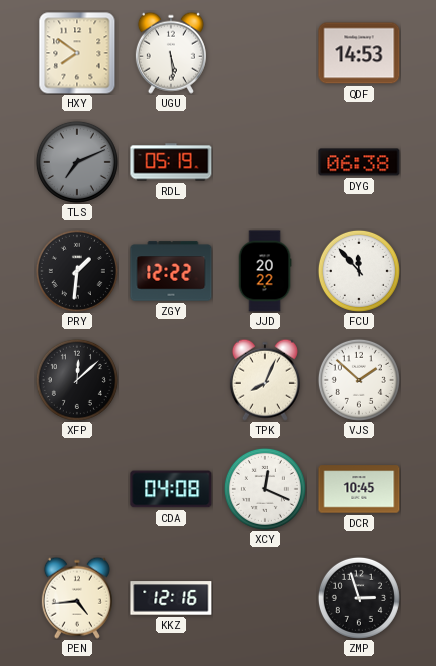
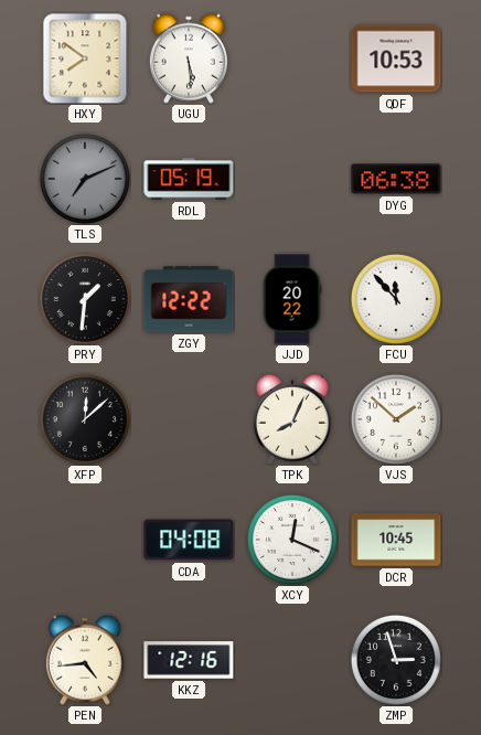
QDF: 14:53 -> 10:53 (396, 58)
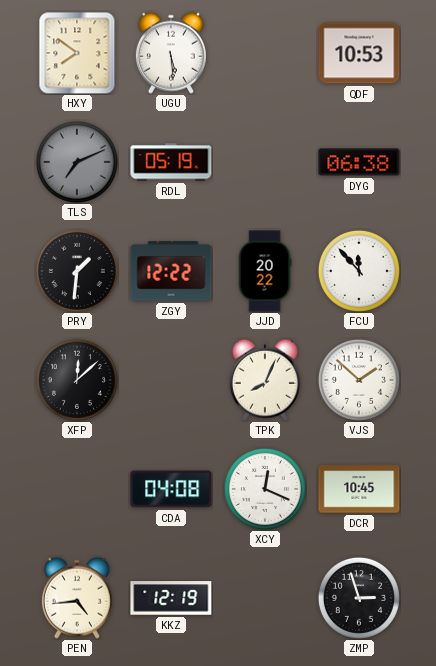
KKZ: 12:16 -> 12:19 (171, 598)
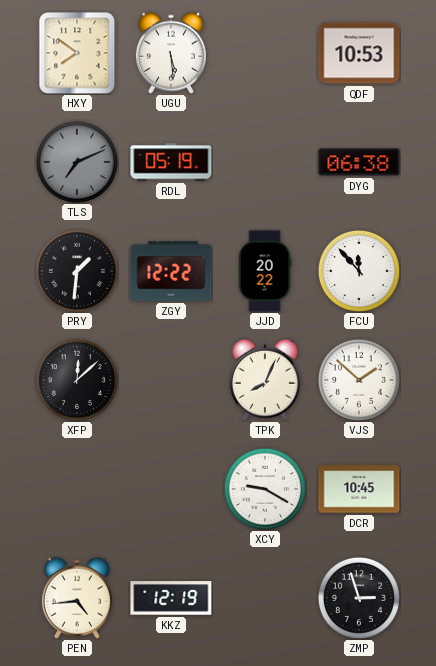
CDA: 04:08 -> none (171, 489)
XCY: 12:19 -> 9:20 (265, 489)
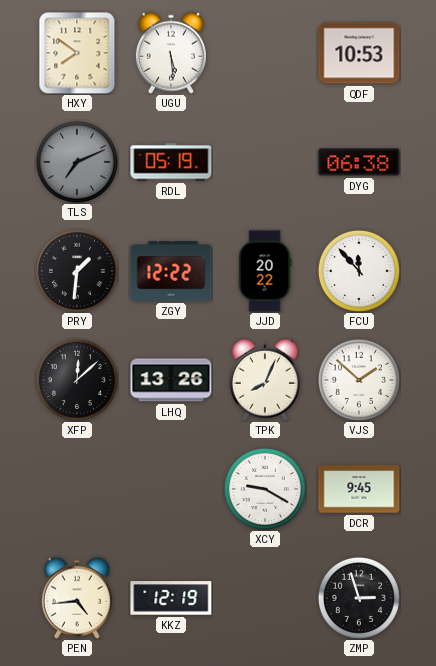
LHQ: none -> 13:26 (171, 380)
DCR: 10:45 -> 9:45 (359, 489)
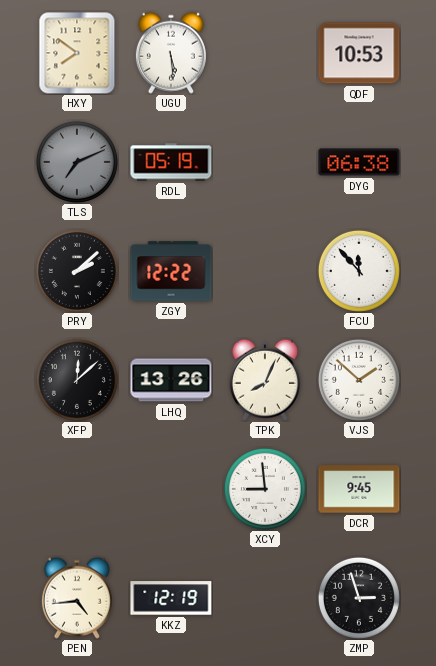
PRY: 1:31 -> 2:08 (77, 271)
JJD: 20:22 -> none (265, 271)
XCY: 9:20 -> 8:59 (265, 489)
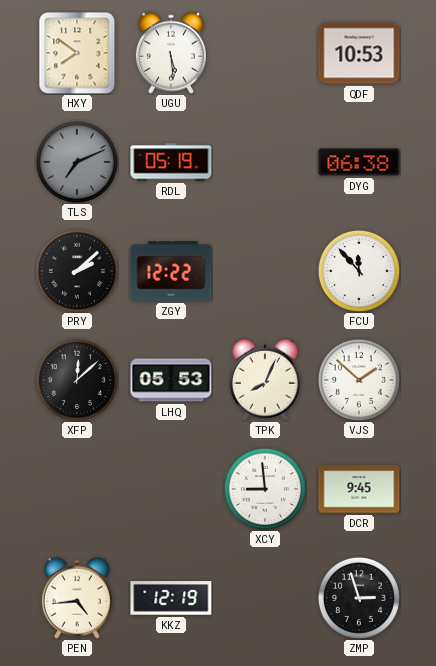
LHQ: 13:26 -> 05:53 (171, 380)
